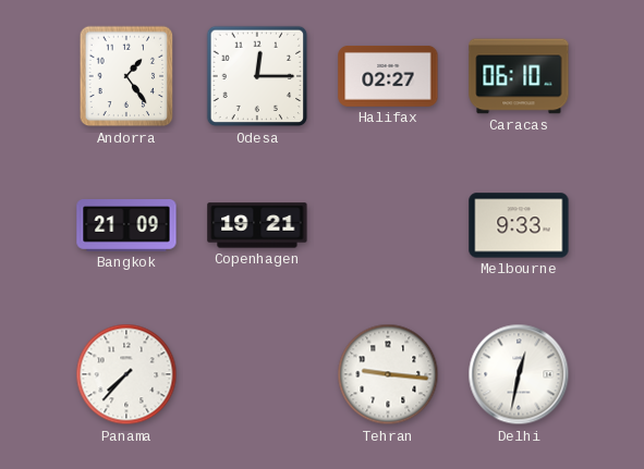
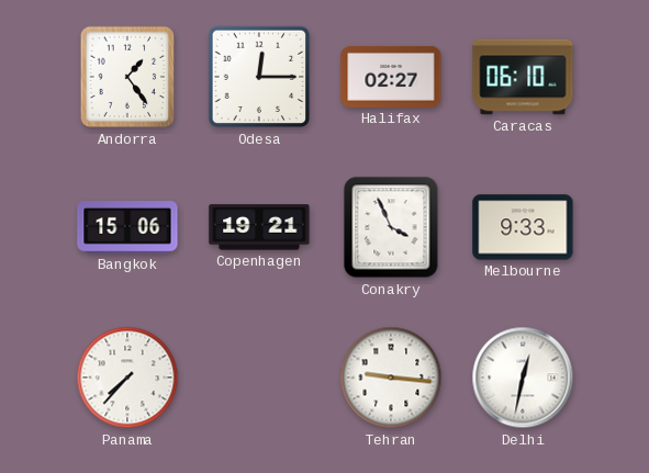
Bangkok: 21:09 -> 15:06 (127, 228)
Conakry: none -> 3:56 (391, 227)
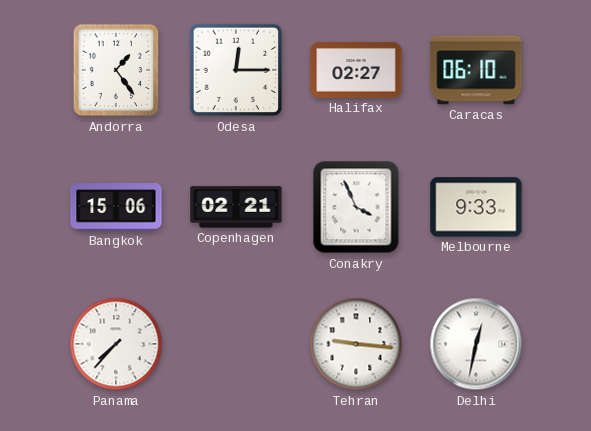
Copenhagen: 19:21 -> 02:21 (236, 207)
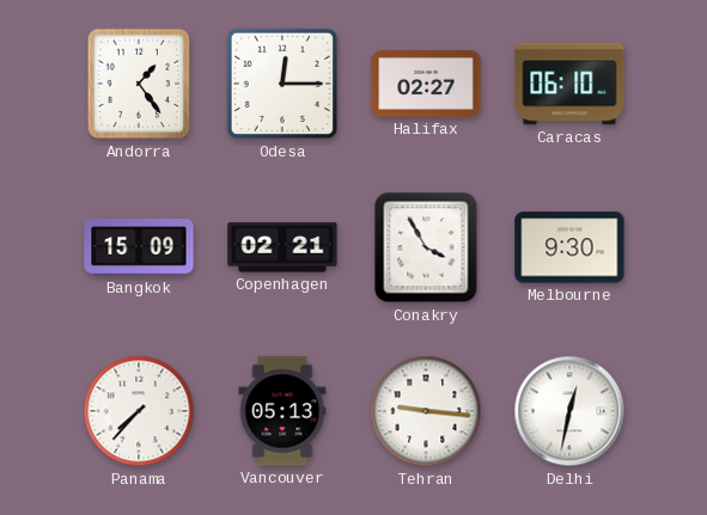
Bangkok: 15:06 -> 15:09 (139, 249)
Conakry: 3:56 -> 3:55 (426, 247)
Melbourne: 9:33 -> 9:30 (569, 247)
Vancouver: none -> 05:13 (282, 411)
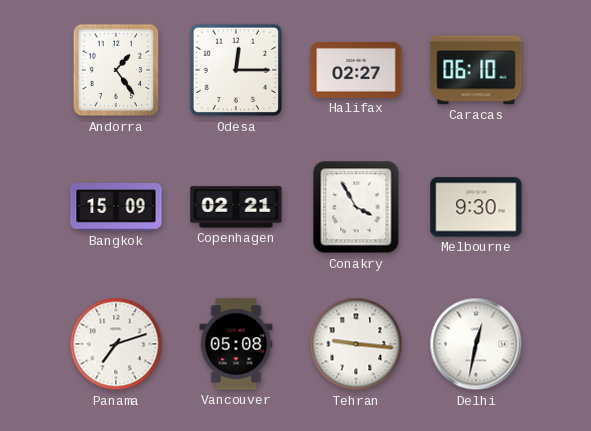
Panama: 7:37 -> 7:12 (116, 344)
Vancouver: 05:13 -> 05:08 (236, 344)
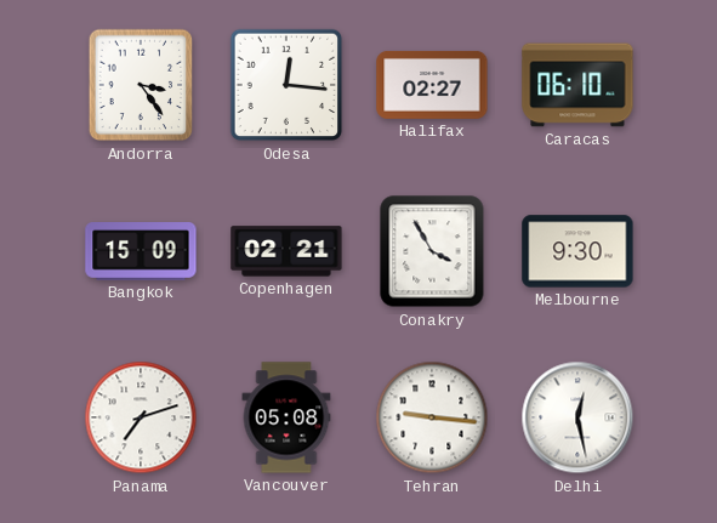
Andorra: 1:24 -> 3:24 (141, 85)
Odesa: 12:15 -> 12:16 (286, 85)
Delhi: 12:32 -> 12:28 (577, 417)
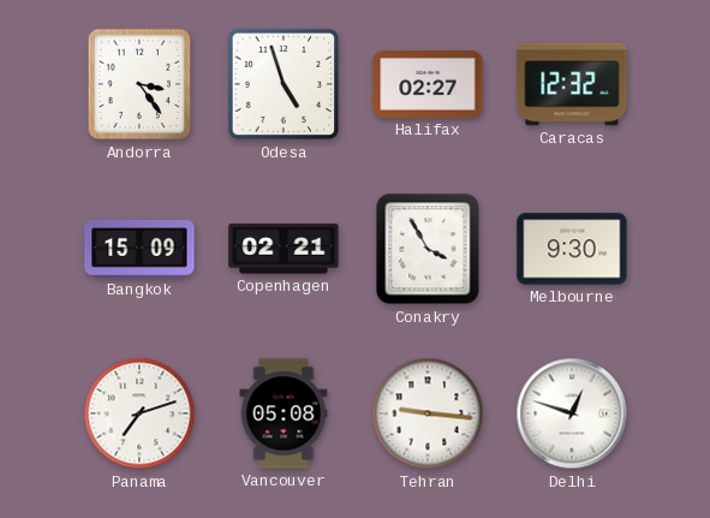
Odesa: 12:16 -> 4:57 (284, 84)
Caracas: 06:10 -> 12:32 (572, 84)
Delhi: 12:28 -> 12:48 (572, 413)
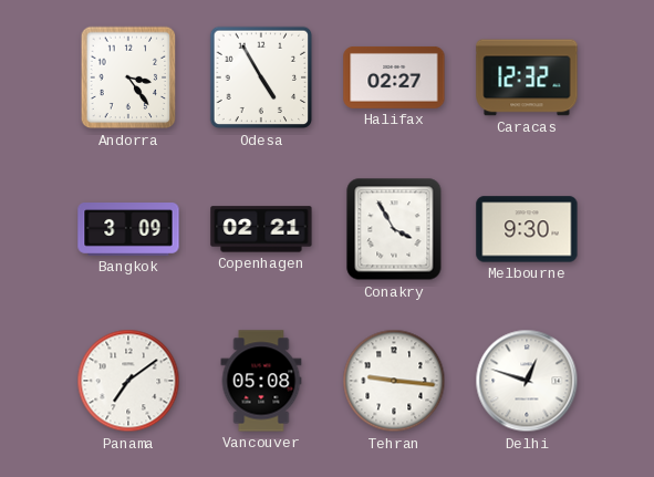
Odesa: 4:57 -> 4:55 (261, 77)
Bangkok: 15:09 -> 3:09 (128, 230)
Panama: 7:12 -> 7:09 (128, 381)
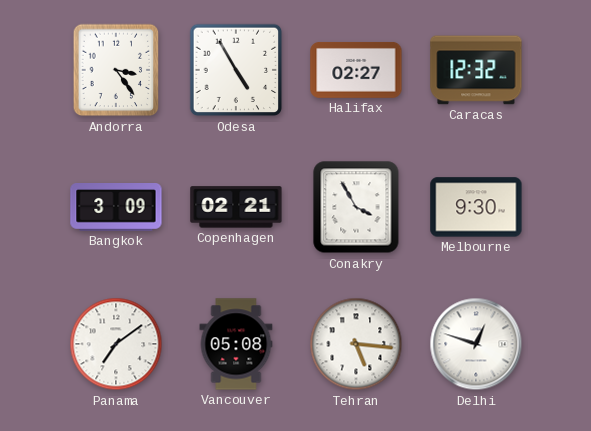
Tehran: 9:16 -> 5:16 (356, 344)
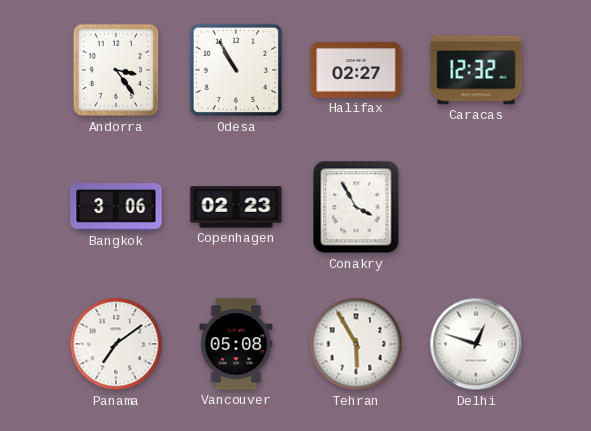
Odesa: 4:55 -> 10:55 (236, 70)
Bangkok: 3:09 -> 3:06 (116, 208)
Copenhagen: 02:21 -> 02:23 (236, 207)
Melbourne: 9:30 -> none (476, 207)
Tehran: 5:16 -> 5:55 (356, 344)
